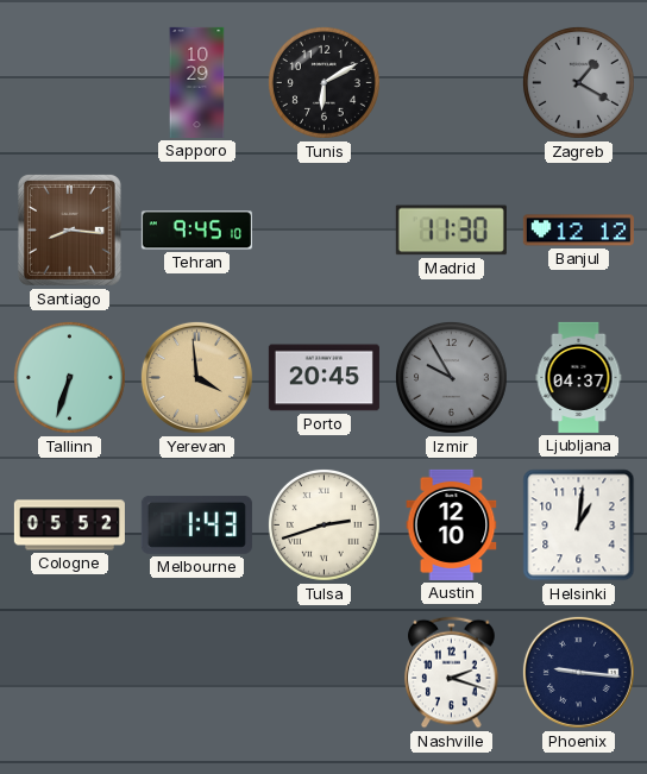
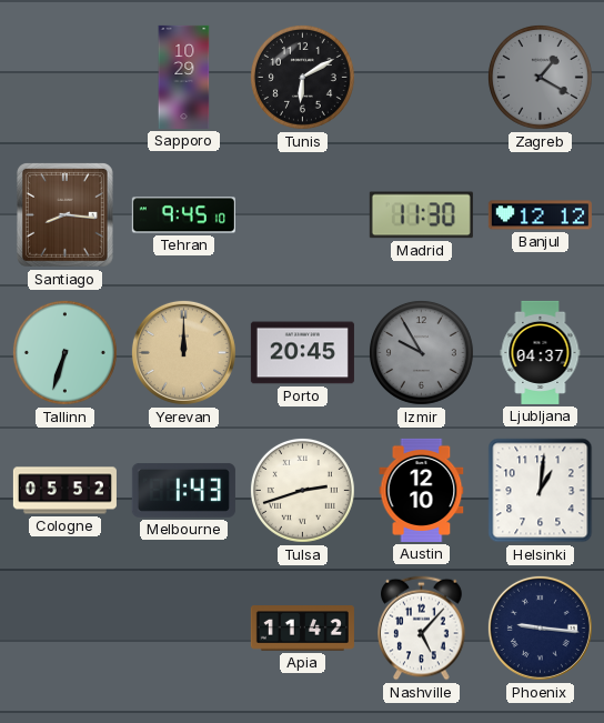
Yerevan: 3:59 -> 12:00 (183, 352)
Apia: none -> 11:42 (302, 629)
Nashville: 2:18 -> 5:07 (422, 629)
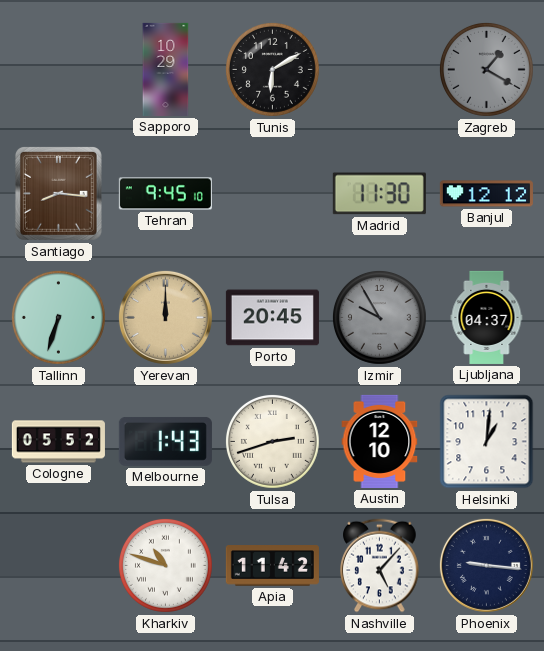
Kharkiv: none -> 10:48 (165, 565)
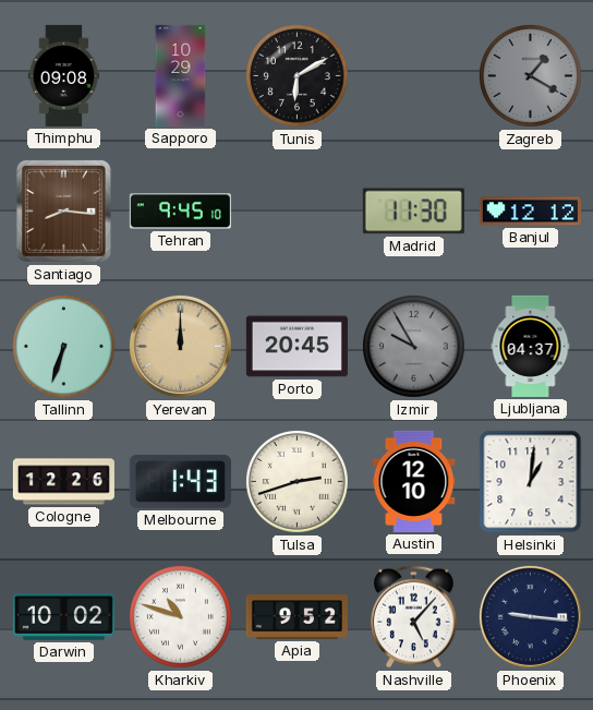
Thimphu: none -> 09:08 (64, 75)
Cologne: 05:52 -> 12:26 (63, 482)
Darwin: none -> 10:02 (63, 617)
Apia: 11:42 -> 9:52 (296, 617)
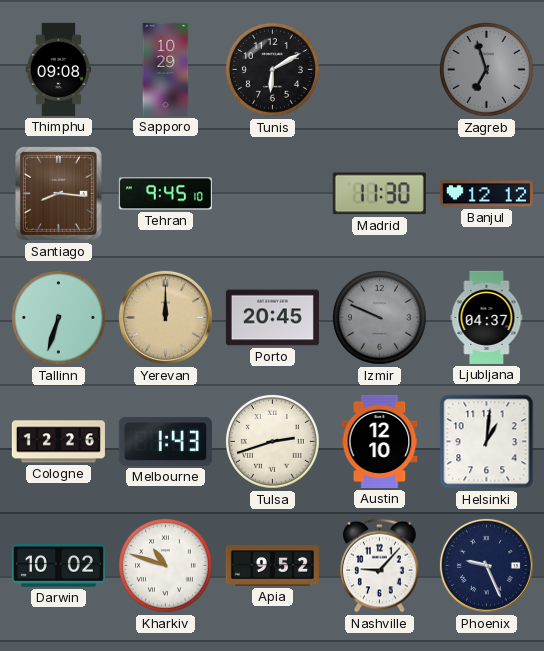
Zagreb: 1:20 -> 6:57 (486, 69)
Izmir: 9:55 -> 9:49 (379, 317)
Nashville: 5:07 -> 9:07 (380, 566)
Phoenix: 9:16 -> 9:26 (486, 565)
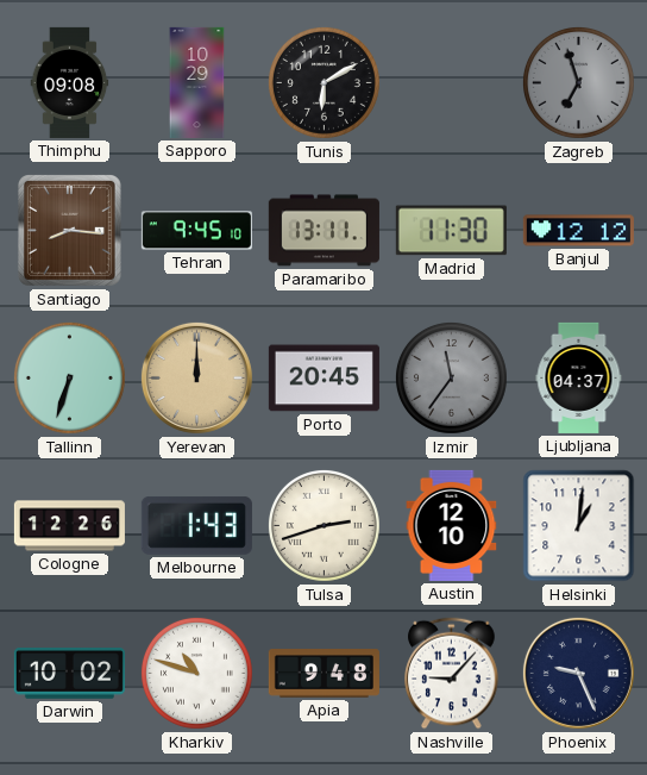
Paramaribo: none -> 13:11 (323, 231)
Izmir: 9:49 -> 11:36 (451, 377)
Apia: 9:52 -> 9:48 (323, 674)
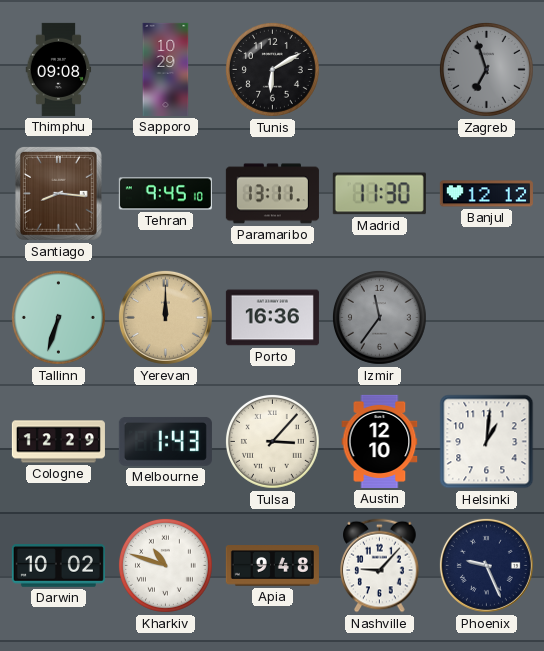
Porto: 20:45 -> 16:36 (272, 318)
Ljubljana: 04:37 -> none (579, 377)
Cologne: 12:26 -> 12:29 (58, 442)
Tulsa: 2:42 -> 3:07 (272, 441)
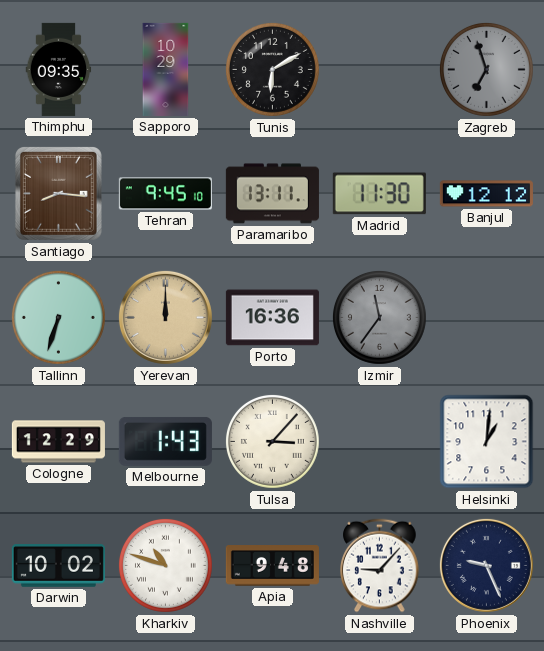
Thimphu: 09:08 -> 09:35 (59, 69)
Austin: 12:10 -> none (380, 441)
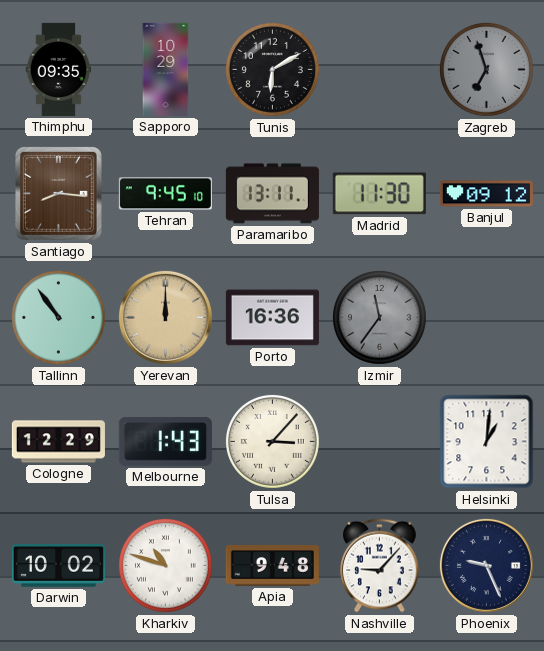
Banjul: 12:12 -> 09:12 (486, 194)
Tallinn: 6:33 -> 10:54 (58, 317)
